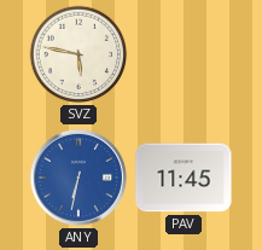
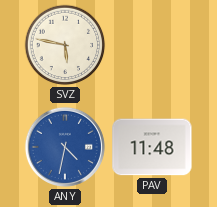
ANY: 6:32 -> 4:32 (65, 147)
PAV: 11:45 -> 11:48 (152, 147)
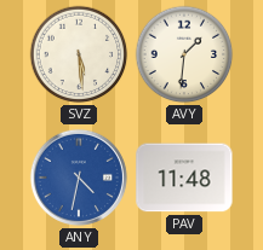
SVZ: 5:47 -> 5:29 (79, 54)
AVY: none -> 1:31 (184, 54)
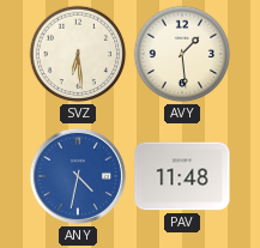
SVZ: 5:29 -> 6:29 (78, 54)
AVY: 1:31 -> 1:29 (182, 54)
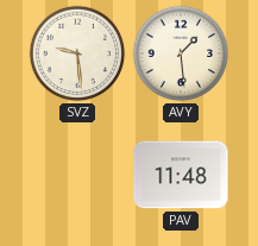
SVZ: 6:29 -> 9:29 (77, 53)
ANY: 4:32 -> none (78, 176)
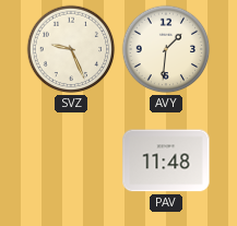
SVZ: 9:29 -> 9:26 (71, 49)
AVY: 1:29 -> 1:31 (166, 49)
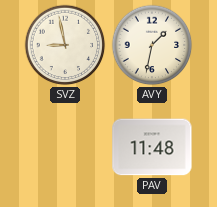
SVZ: 9:26 -> 8:58 (65, 45)
AVY: 1:31 -> 1:32 (152, 45)
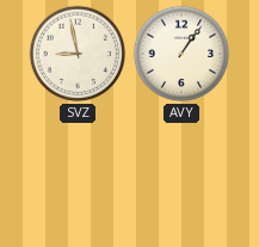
AVY: 1:32 -> 1:06 (181, 54)
PAV: 11:48 -> none (152, 147)
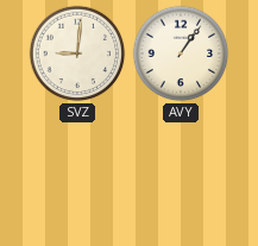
SVZ: 8:58 -> 9:01 (77, 53)
